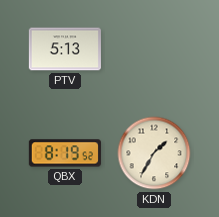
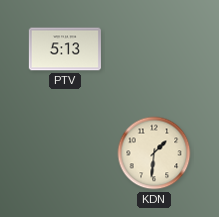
QBX: 8:19 -> none (65, 153)
KDN: 1:35 -> 1:31 (154, 153)
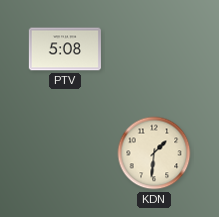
PTV: 5:13 -> 5:08 (65, 49)
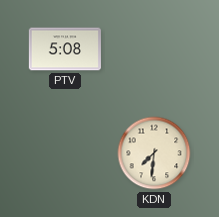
KDN: 1:31 -> 7:31 (154, 153)
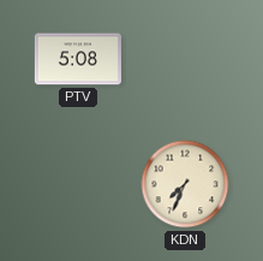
KDN: 7:31 -> 7:34 (185, 184)
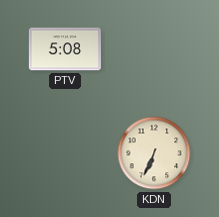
KDN: 7:34 -> 6:34 (154, 153)
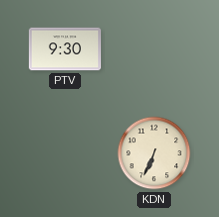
PTV: 5:08 -> 9:30 (65, 49)
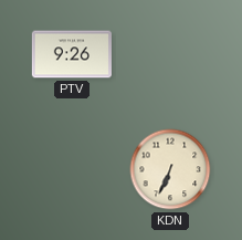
PTV: 9:30 -> 9:26 (72, 54)
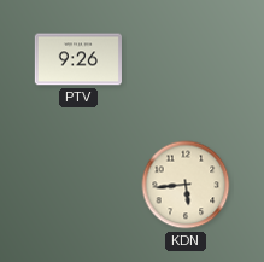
KDN: 6:34 -> 5:44 (186, 185)
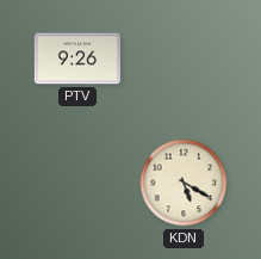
KDN: 5:44 -> 5:20 (184, 183)
